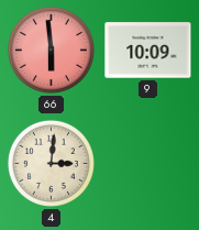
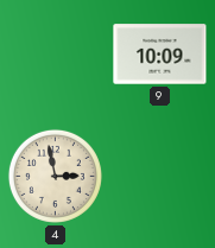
66: 5:59 -> none (51, 50)
4: 3:01 -> 2:58 (55, 176)
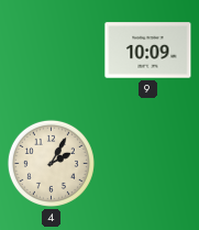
4: 2:58 -> 2:05 (51, 163)
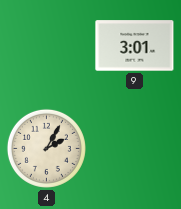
9: 10:09 -> 3:01 (135, 46)
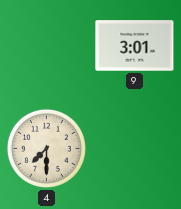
4: 2:05 -> 7:30 (46, 148)
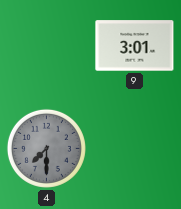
4 dial: cream -> grey (46, 148)
